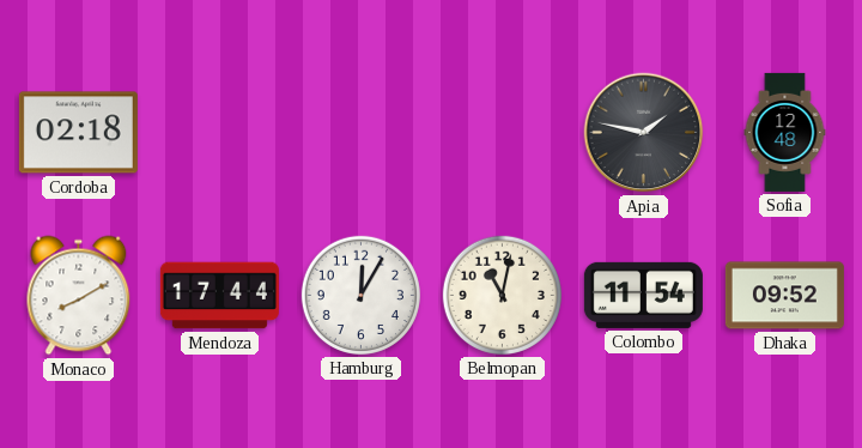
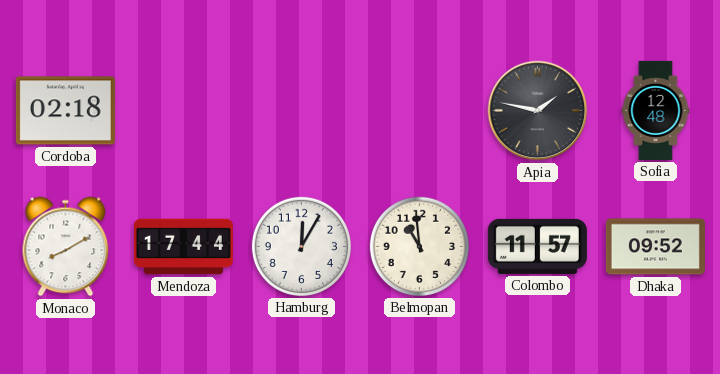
Belmopan: 11:02 -> 10:59 (419, 246)
Colombo: 11:54 -> 11:57 (537, 246)
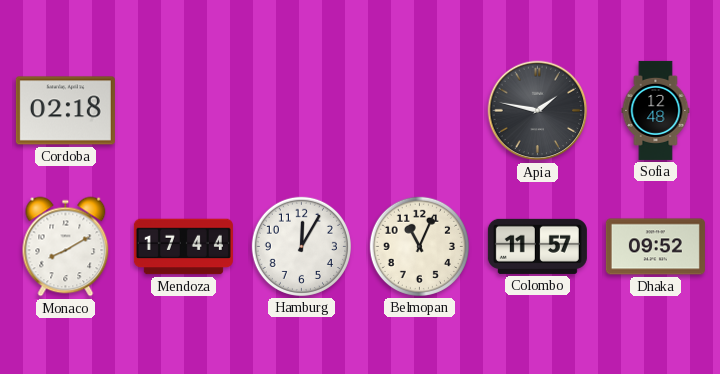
Belmopan: 10:59 -> 11:04 (419, 246)
